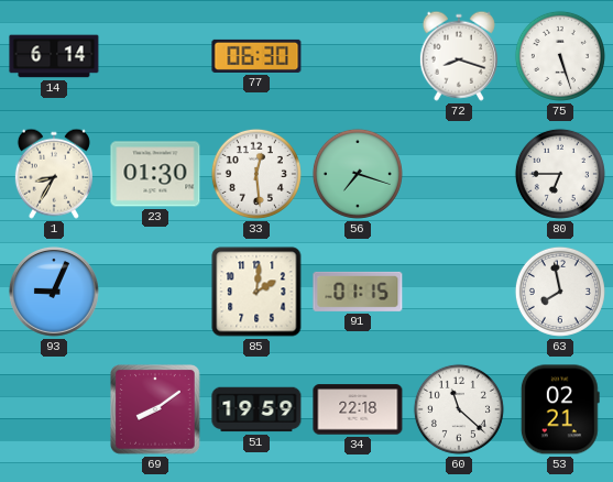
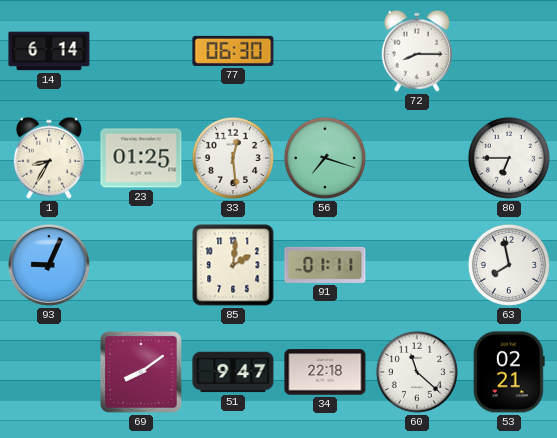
72: 8:18 -> 8:15 (417, 51)
75: 5:27 -> none (560, 56)
23: 01:30 -> 01:25 (141, 158)
91: 01:15 -> 01:11 (325, 265)
51: 19:59 -> 9:47 (233, 372)
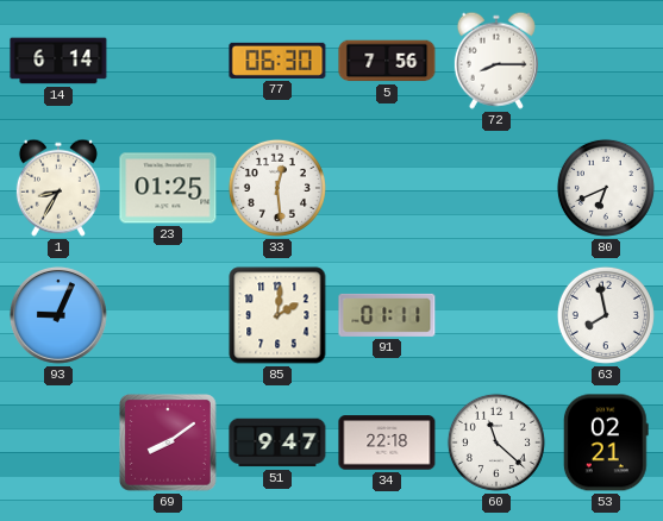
5: none -> 7:56 (387, 61)
56: 7:18 -> none (325, 158)
80: 6:45 -> 6:41 (606, 188)
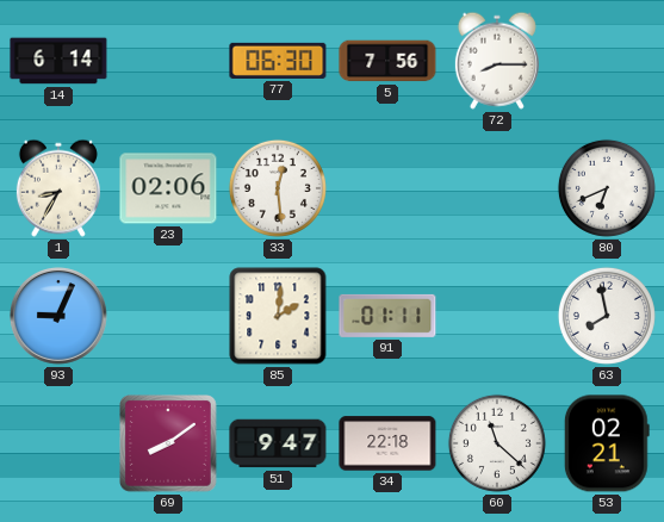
23: 01:25 -> 02:06 (168, 188)
